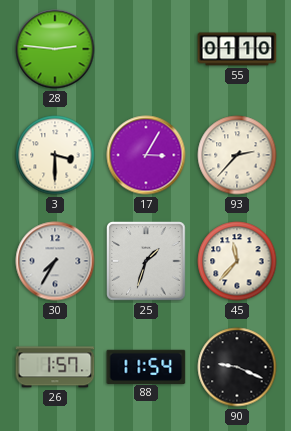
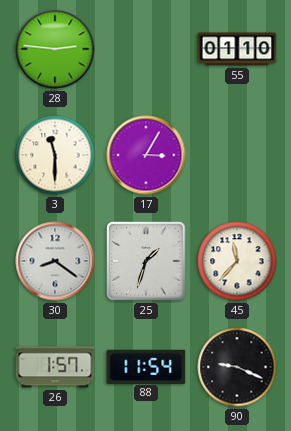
3: 3:30 -> 11:30 (55, 155)
93: 2:37 -> none (237, 155)
30: 7:35 -> 8:21 (55, 261)
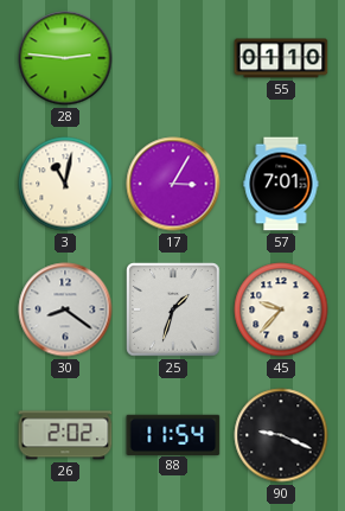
3: 11:30 -> 11:02 (65, 184)
57: none -> 7:01 (281, 184)
45: 11:37 -> 9:37 (281, 309)
26: 1:57 -> 2:02 (65, 435)
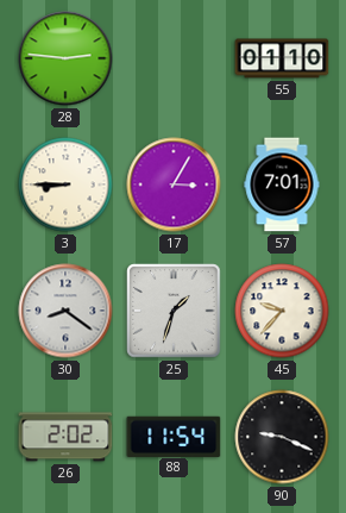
3: 11:02 -> 8:45 (65, 184)
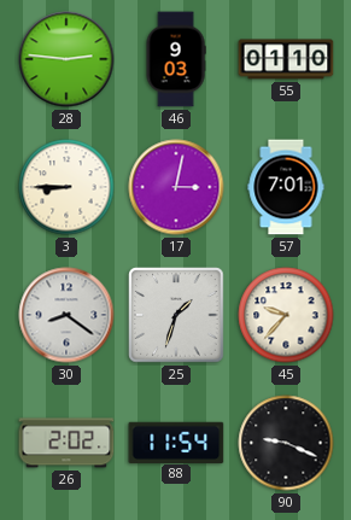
46: none -> 9:03 (176, 59)
17: 3:05 -> 3:02 (176, 187)
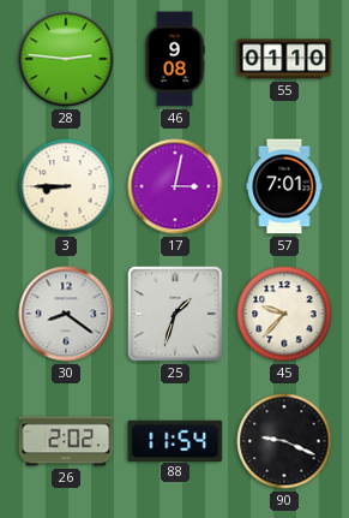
46: 9:03 -> 9:08 (175, 59)
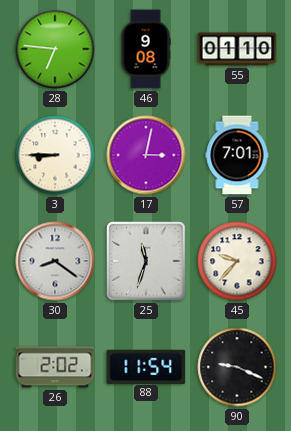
28: 2:46 -> 6:46 (55, 49)
25: 1:33 -> 11:33 (146, 261)
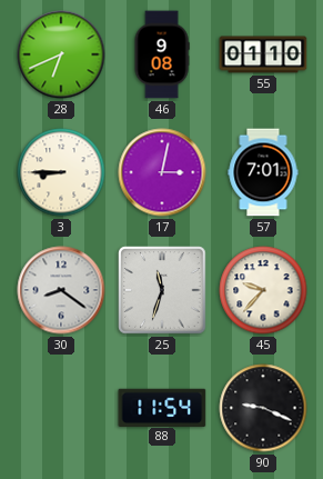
28: 6:46 -> 6:41 (61, 54)
26: 2:02 -> none (55, 367)
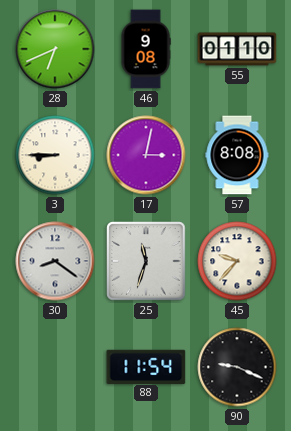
57: 7:01 -> 8:08 (237, 155)
